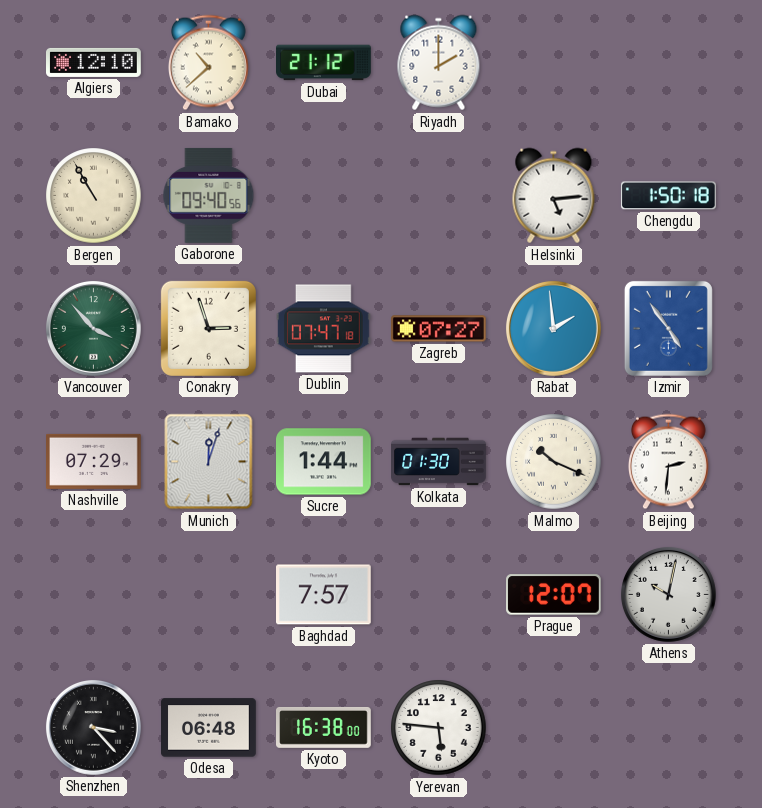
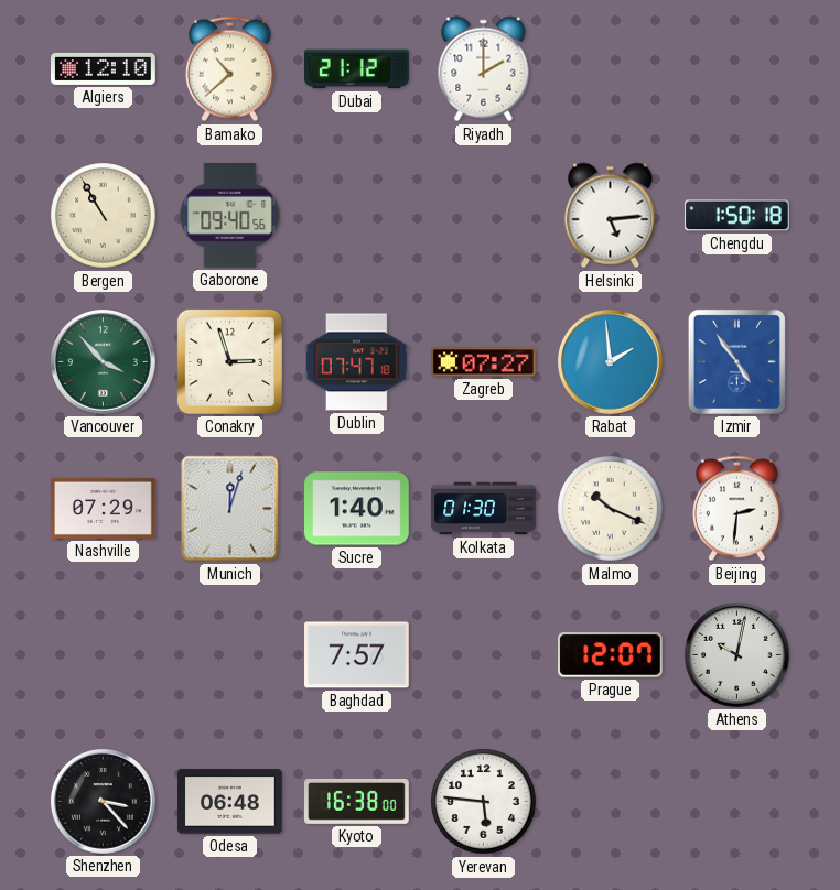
Sucre: 1:44 -> 1:40 (357, 509)
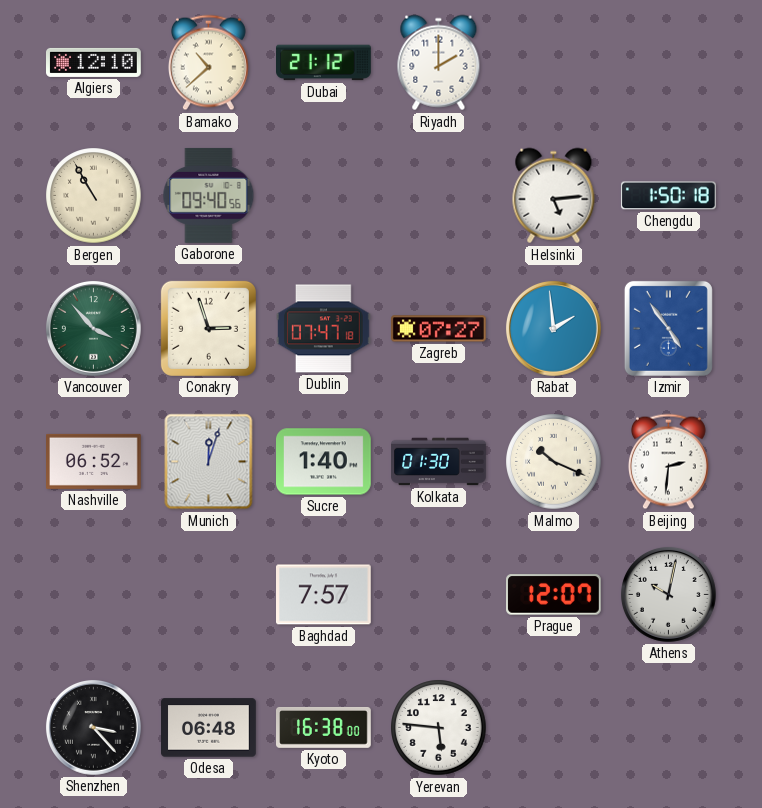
Nashville: 07:29 -> 06:52 (94, 461)
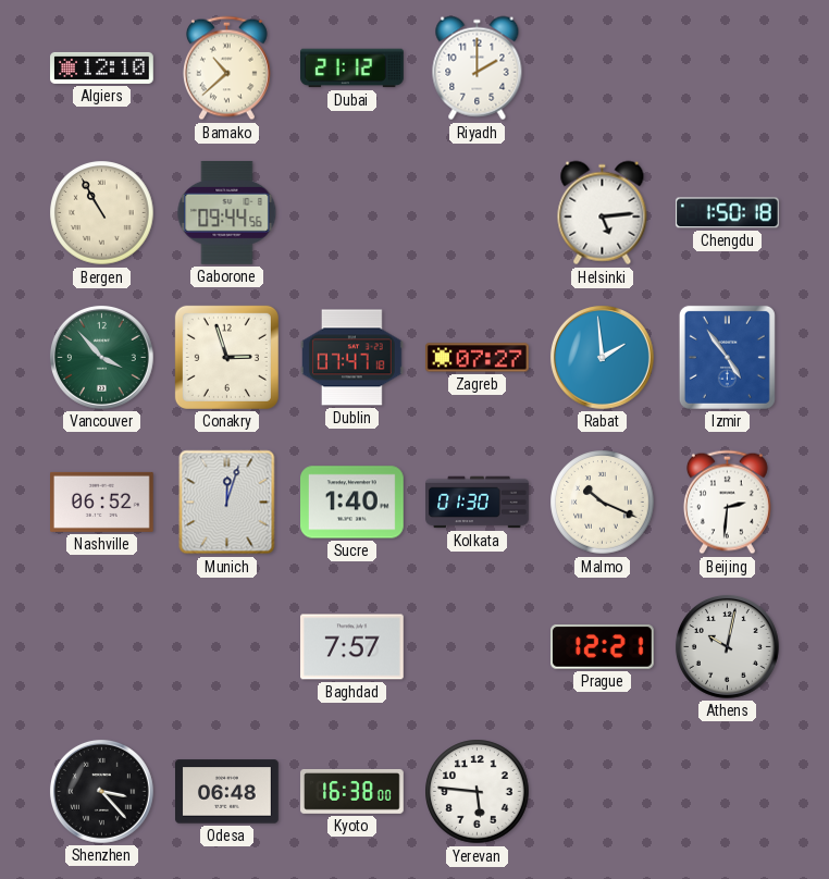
Gaborone: 09:40 -> 09:44 (227, 212)
Prague: 12:07 -> 12:21 (603, 647)
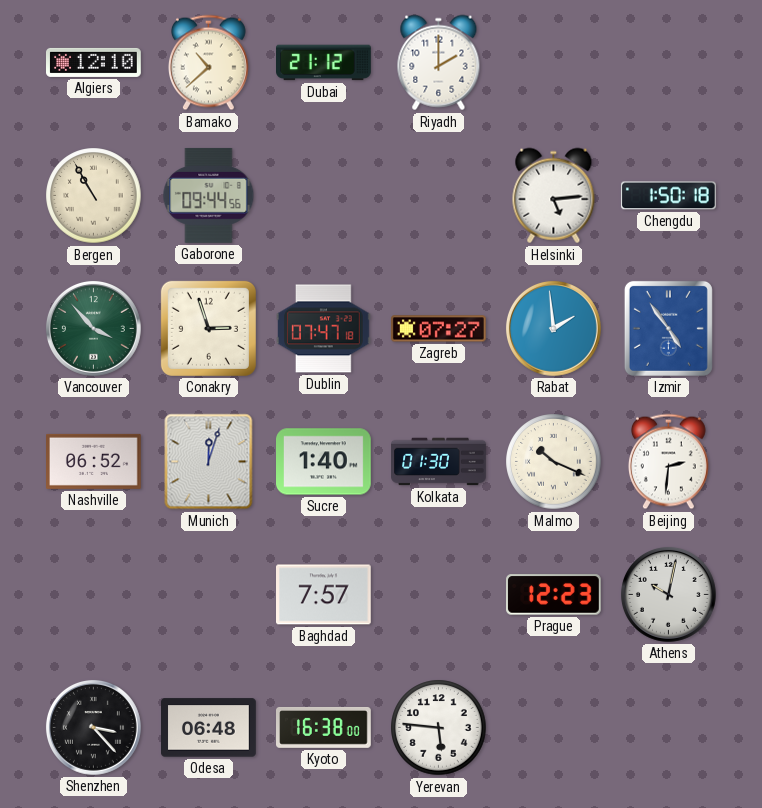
Prague: 12:21 -> 12:23 (554, 595)
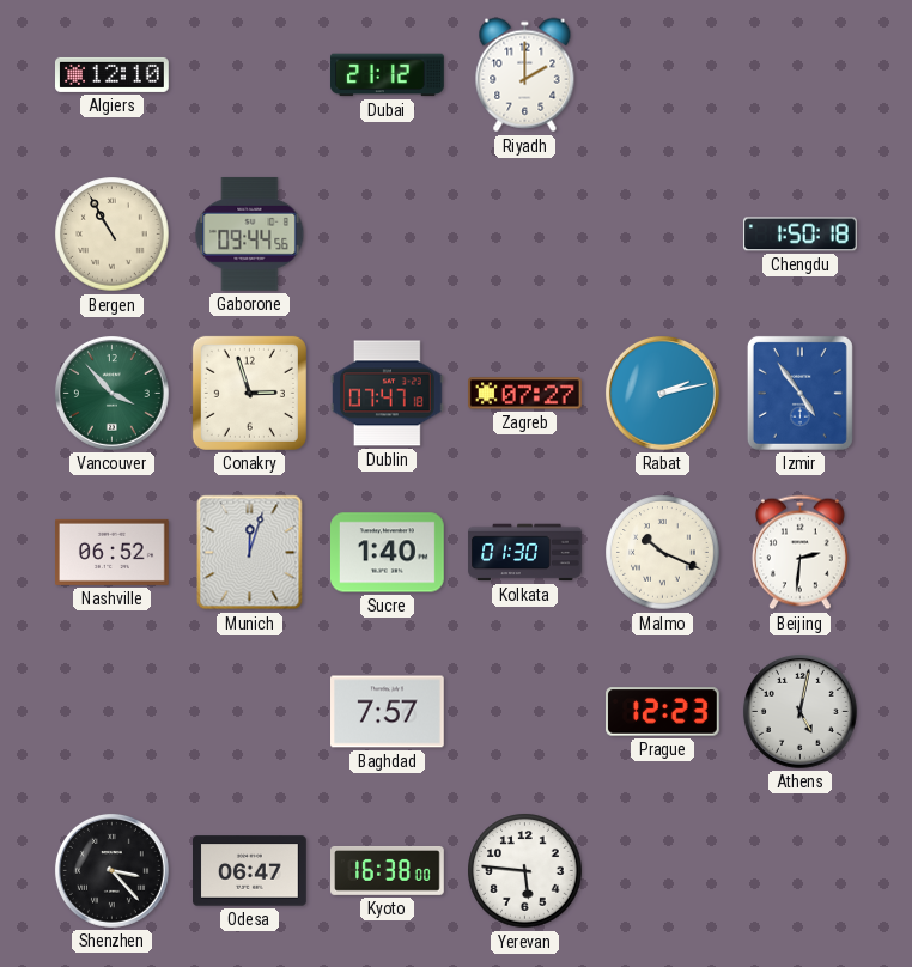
Bamako: 10:38 -> none (208, 63)
Helsinki: 5:14 -> none (554, 196)
Rabat: 1:59 -> 2:13 (662, 393)
Athens: 10:02 -> 5:02 (799, 711)
Odesa: 06:48 -> 06:47 (250, 871)
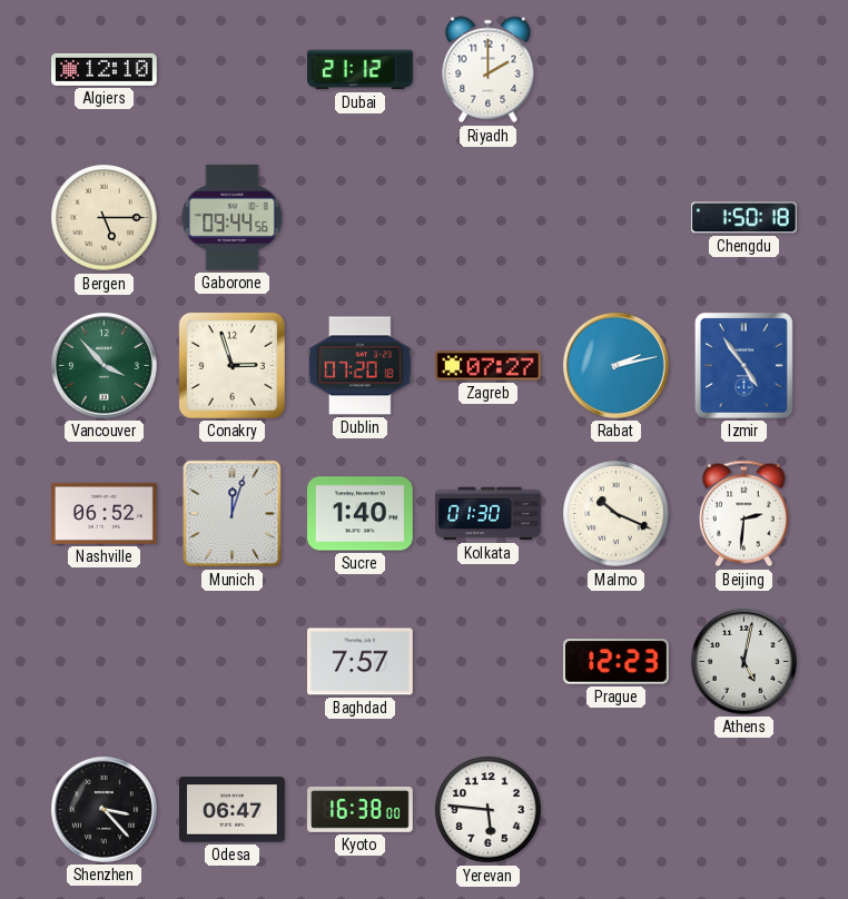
Bergen: 10:55 -> 5:15 (105, 218)
Dublin: 07:47 -> 07:20 (361, 366)
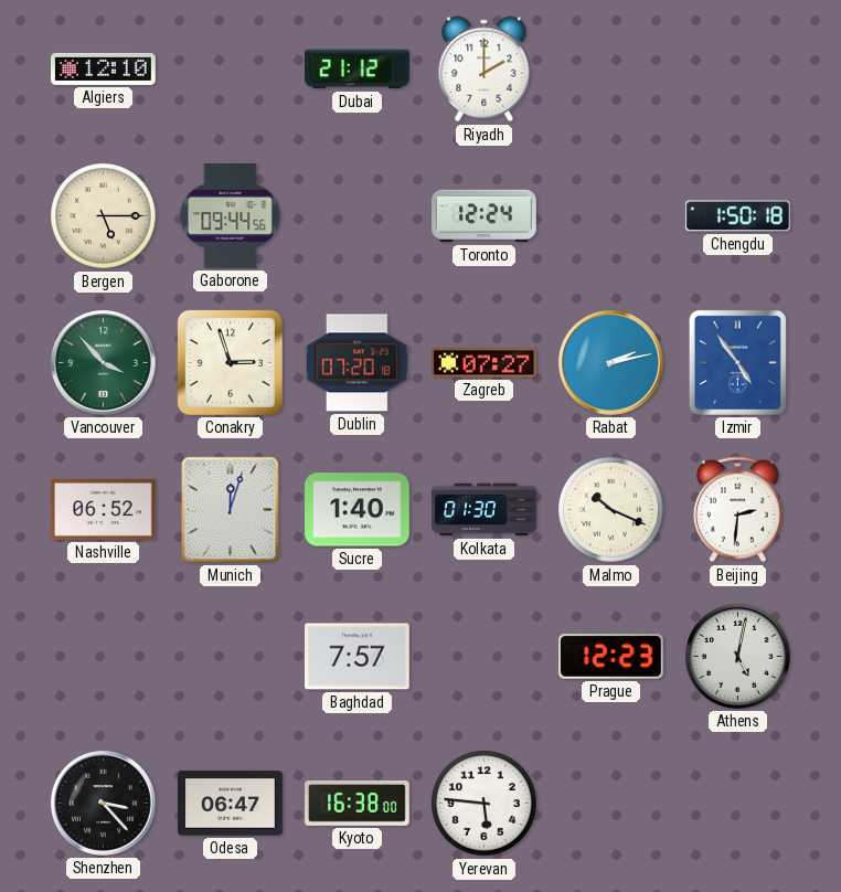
Toronto: none -> 12:24 (485, 216)
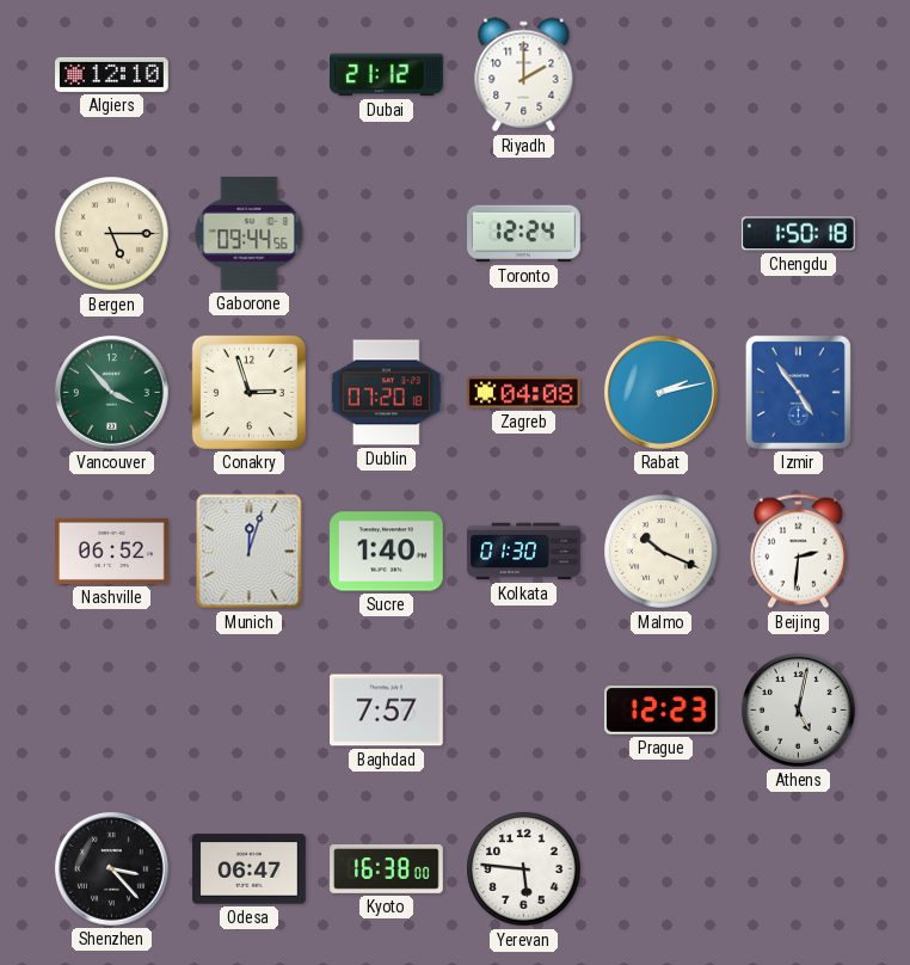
Zagreb: 07:27 -> 04:08 (523, 393)
